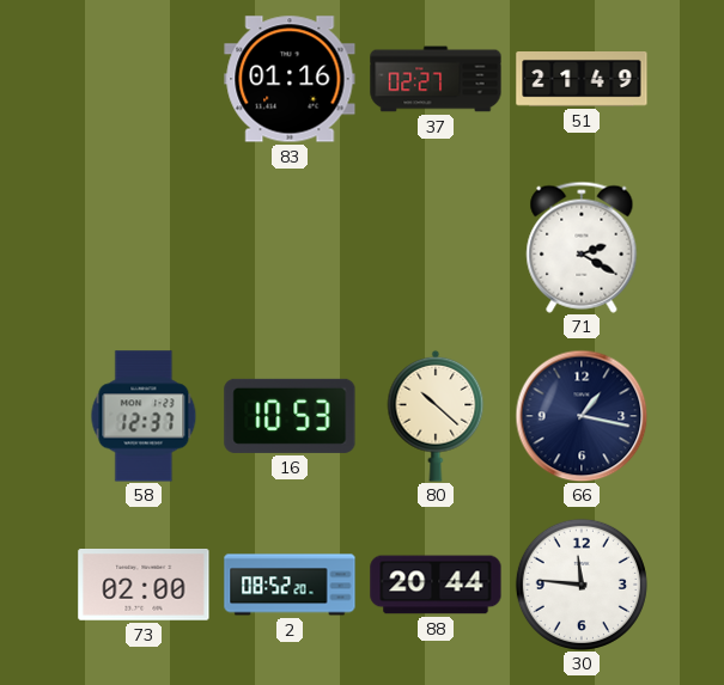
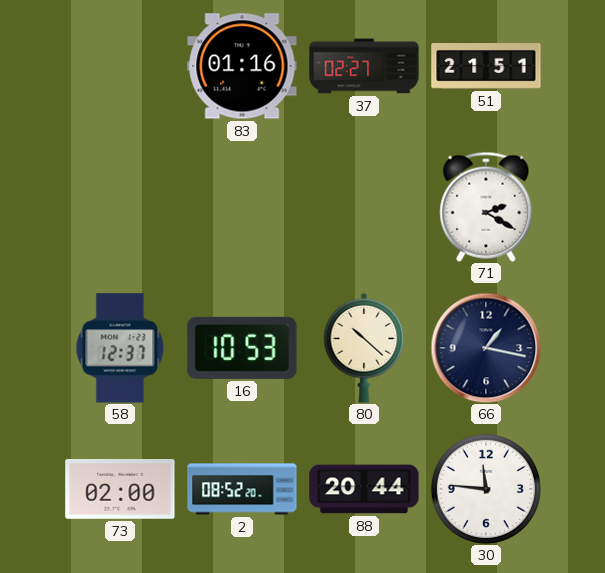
51: 21:49 -> 21:51 (486, 67)
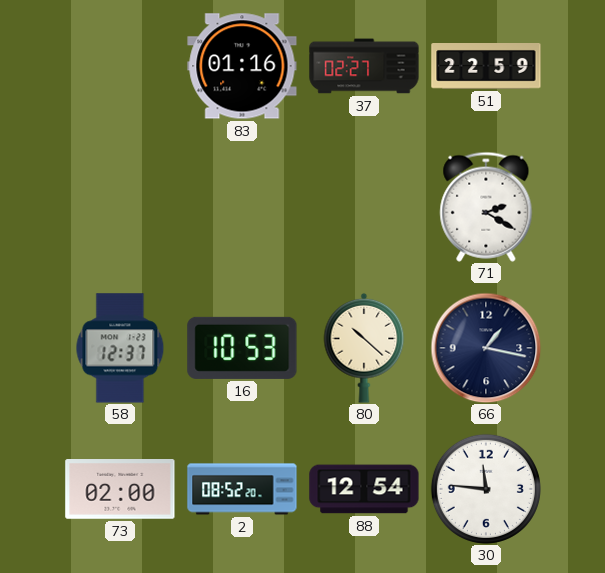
51: 21:51 -> 22:59 (486, 67)
88: 20:44 -> 12:54 (364, 489)
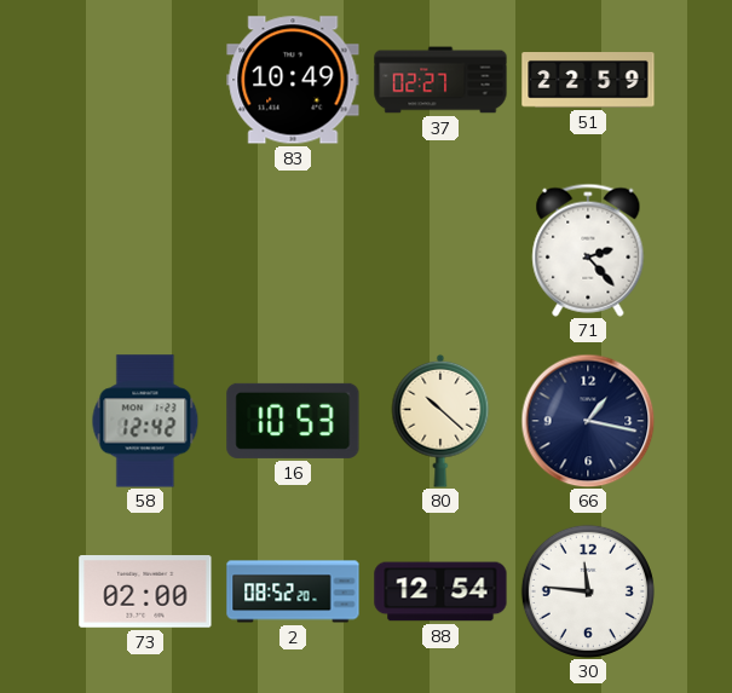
83: 01:16 -> 10:49 (293, 80)
71: 2:20 -> 2:23 (588, 250)
58: 12:37 -> 12:42 (145, 421)
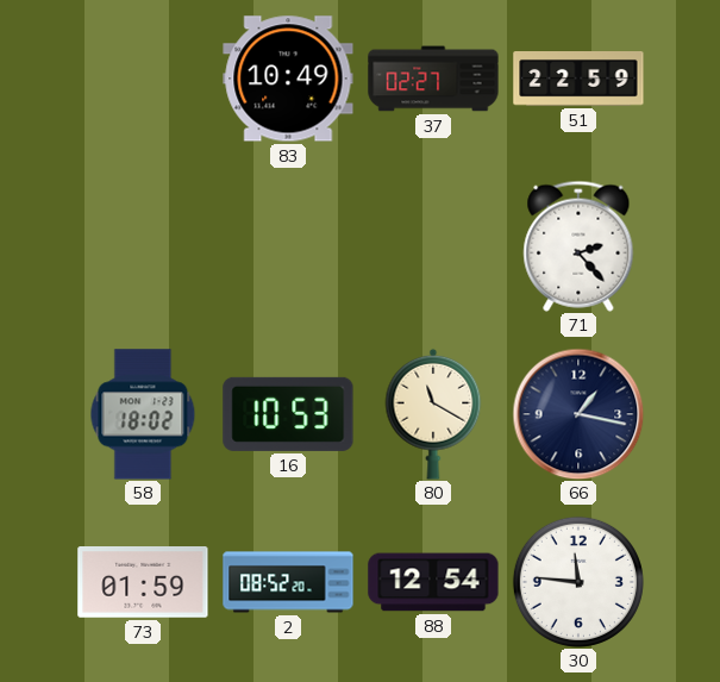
58: 12:42 -> 18:02 (143, 414)
80: 10:22 -> 11:20 (433, 414)
73: 02:00 -> 01:59 (143, 583)
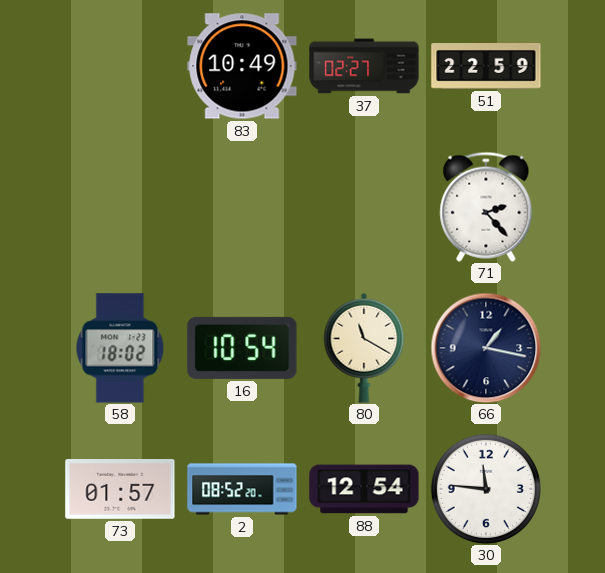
16: 10:53 -> 10:54 (242, 348)
73: 01:59 -> 01:57 (120, 490)
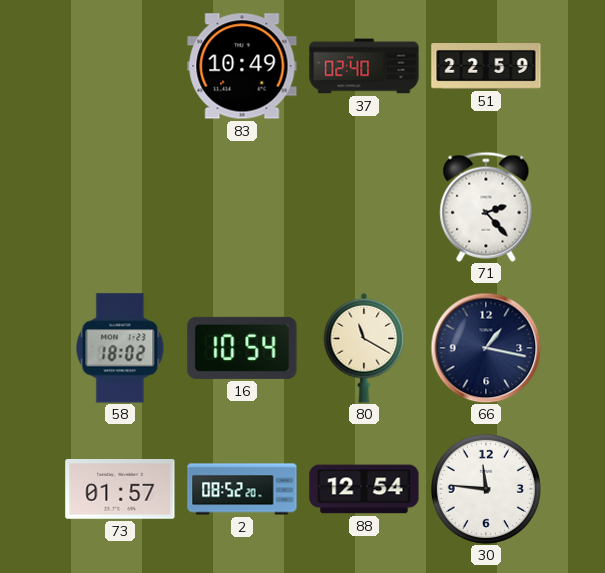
37: 02:27 -> 02:40 (364, 66)
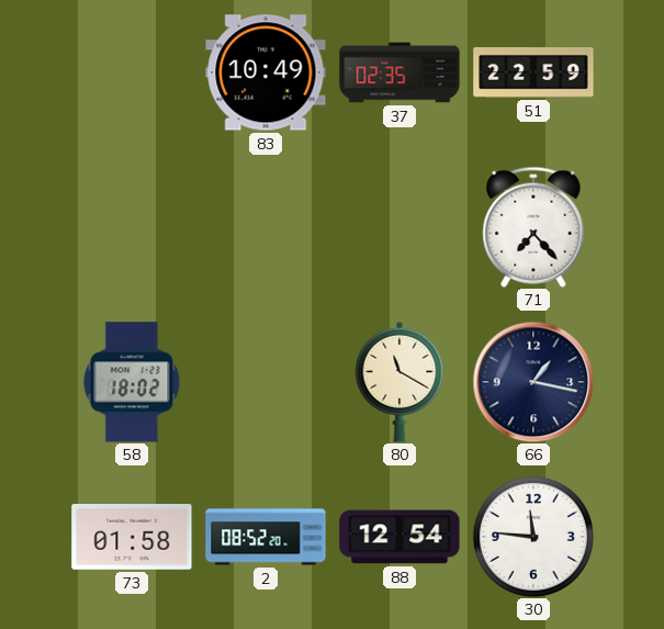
37: 02:40 -> 02:35 (399, 72)
71: 2:23 -> 7:23 (533, 227)
16: 10:54 -> none (242, 348)
73: 01:57 -> 01:58 (132, 538)
